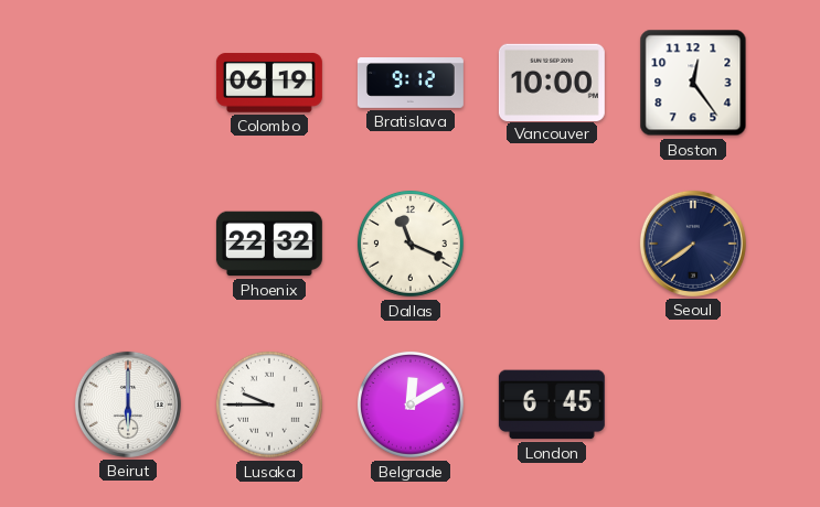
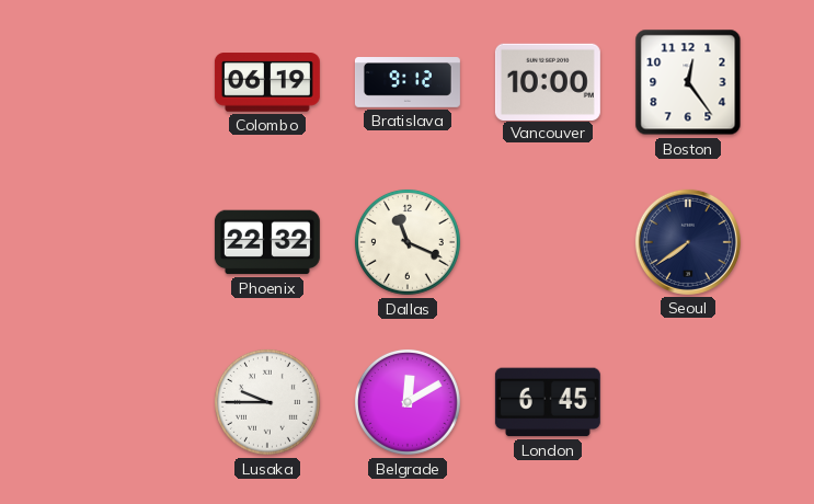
Beirut: 6:00 -> none (128, 404)
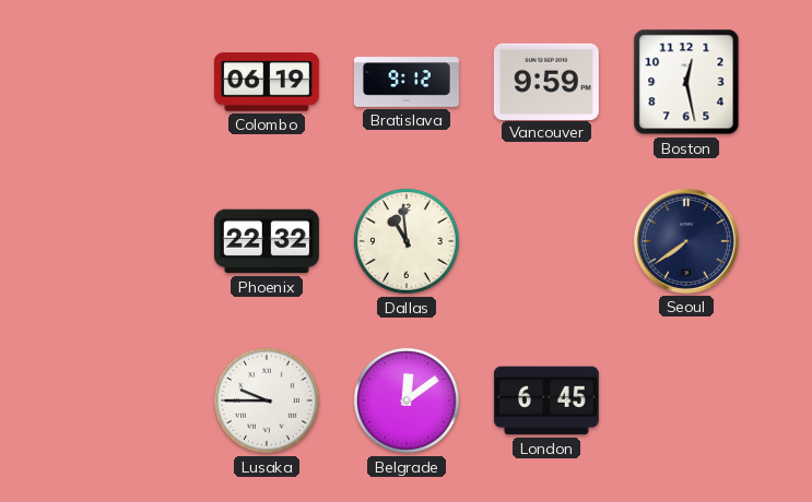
Vancouver: 10:00 -> 9:59 (546, 81)
Boston: 12:24 -> 12:28 (686, 82)
Dallas: 11:19 -> 10:59 (407, 241)
Belgrade: 12:10 -> 12:09 (407, 401)
